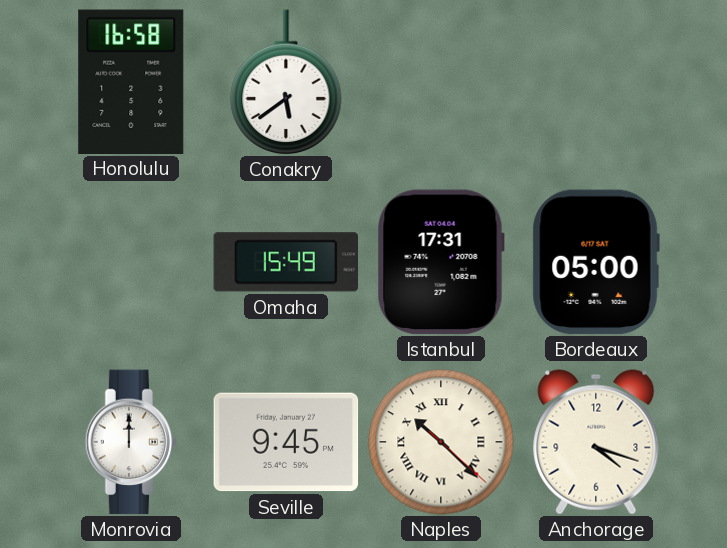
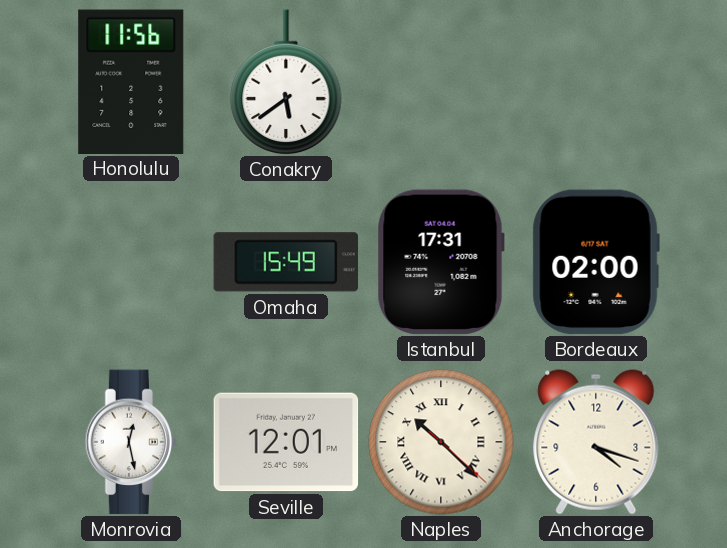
Honolulu: 16:58 -> 11:56 (131, 81)
Bordeaux: 05:00 -> 02:00 (596, 262)
Monrovia: 12:00 -> 12:28 (131, 442)
Seville: 9:45 -> 12:01 (286, 442)
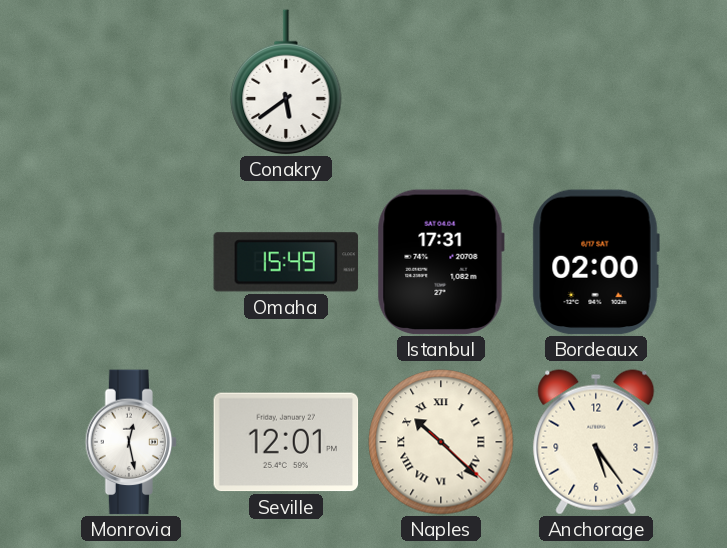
Honolulu: 11:56 -> none (131, 81)
Anchorage: 4:18 -> 5:24 (596, 442)
